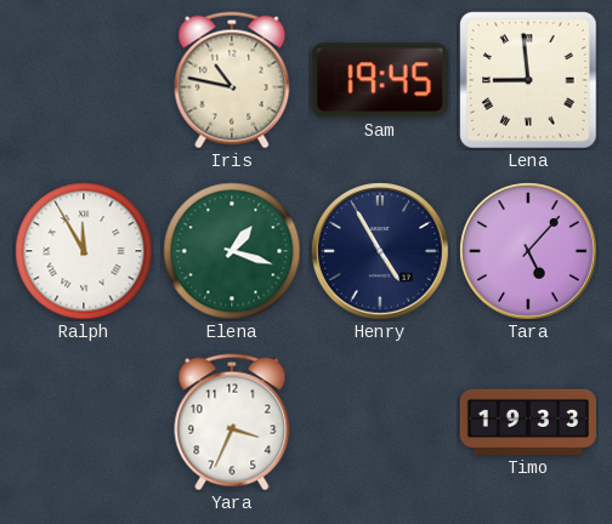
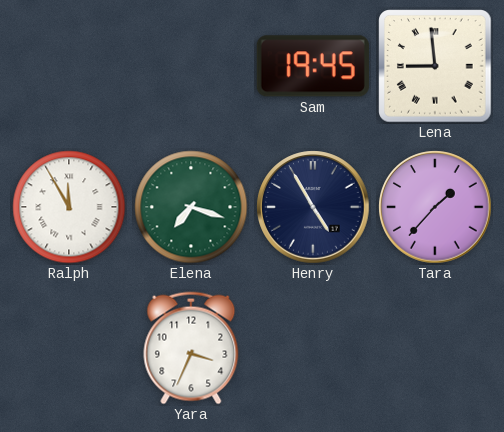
Iris: 10:47 -> none (232, 80)
Elena: 1:18 -> 7:18 (191, 207)
Tara: 5:07 -> 1:37 (435, 207)
Timo: 19:33 -> none (528, 422)
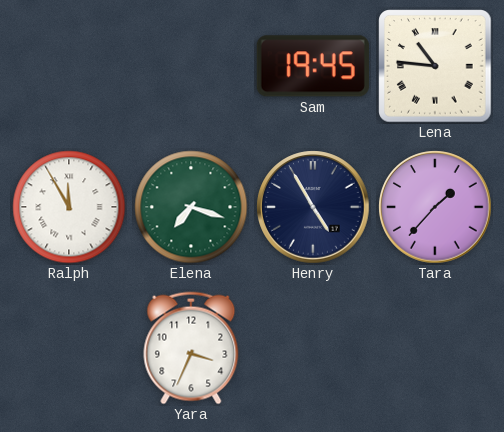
Lena: 8:59 -> 10:46 (435, 66)
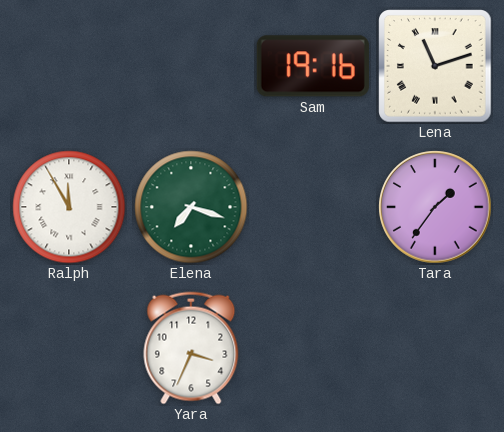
Sam: 19:45 -> 19:16 (313, 66)
Lena: 10:46 -> 11:12 (435, 66)
Henry: 4:55 -> none (313, 207)
Tara: 1:37 -> 1:36 (435, 207)
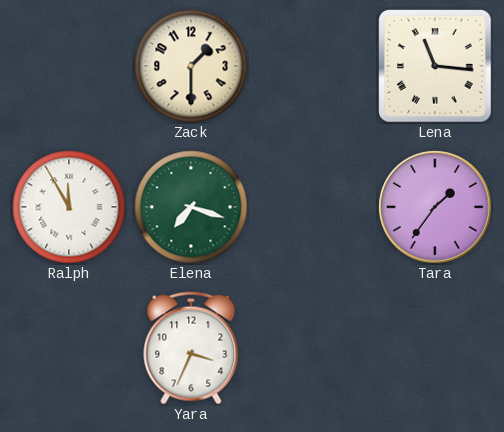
Zack: none -> 1:30 (191, 66)
Sam: 19:16 -> none (313, 66)
Lena: 11:12 -> 11:16 (435, 66)
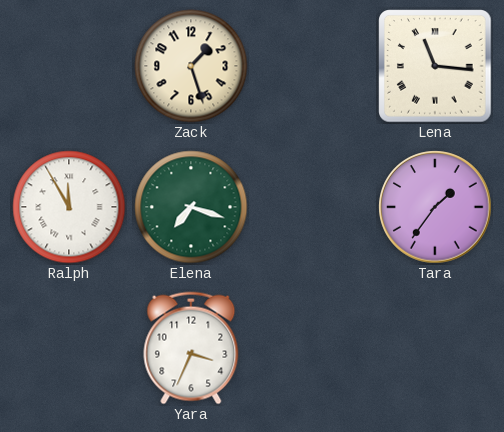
Zack: 1:30 -> 1:27 (191, 66)
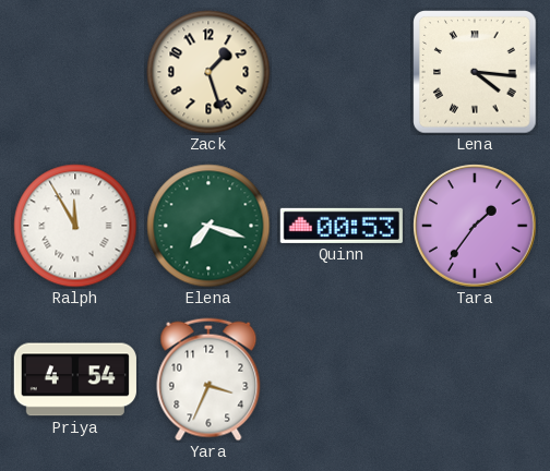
Lena: 11:16 -> 4:16 (475, 72)
Quinn: none -> 00:53 (342, 226)
Priya: none -> 4:54 (75, 379)
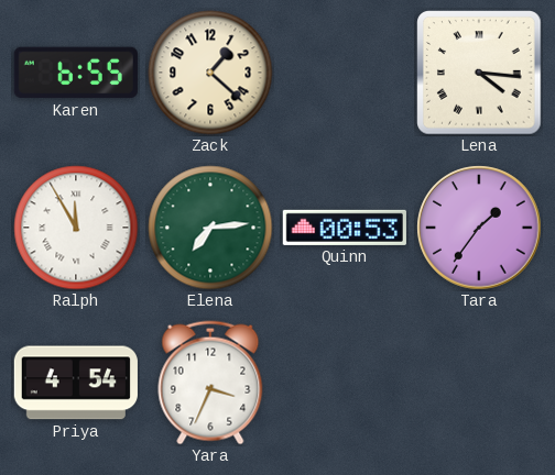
Karen: none -> 6:55 (76, 73)
Zack: 1:27 -> 1:22 (210, 73)
Elena: 7:18 -> 7:14 (210, 228)
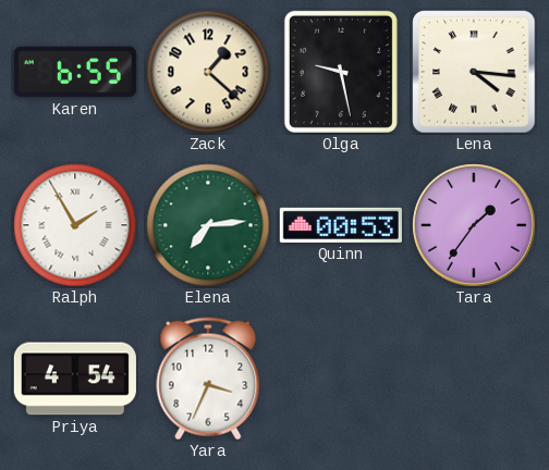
Olga: none -> 9:28 (341, 72)
Ralph: 11:55 -> 1:55 (75, 225)
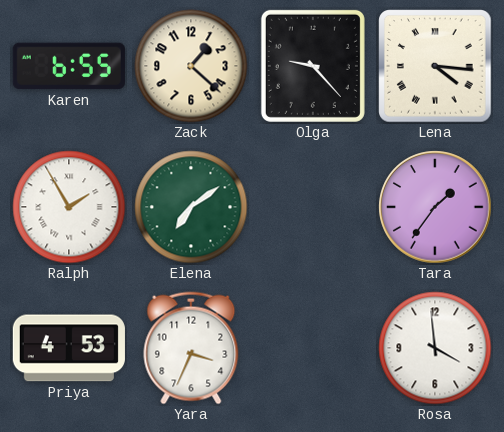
Olga: 9:28 -> 9:23 (313, 66)
Elena: 7:14 -> 7:09 (191, 207)
Quinn: 00:53 -> none (341, 225)
Priya: 4:54 -> 4:53 (69, 348)
Rosa: none -> 3:59 (435, 348)
